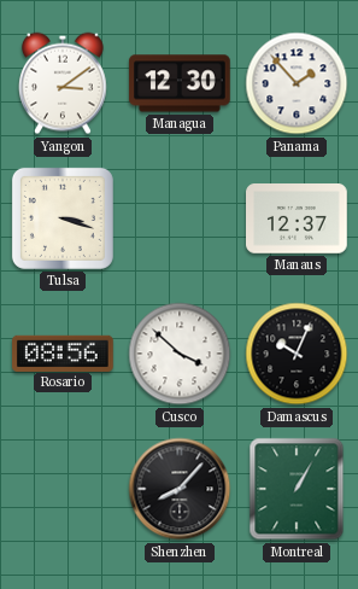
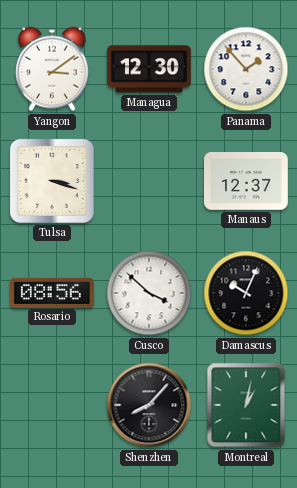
Montreal: 1:05 -> 1:02 (246, 405)
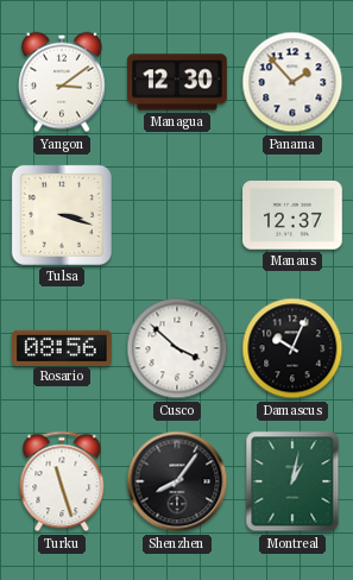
Turku: none -> 11:27 (62, 481)
Shenzhen: 8:07 -> 8:06 (177, 481)
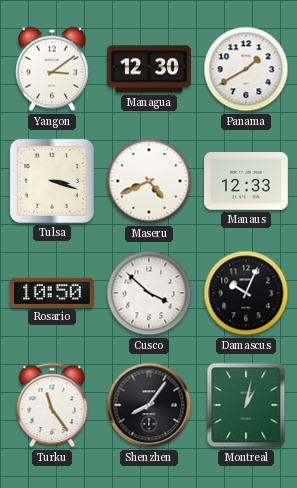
Panama: 1:53 -> 1:40 (246, 69)
Maseru: none -> 4:41 (149, 181)
Manaus: 12:37 -> 12:33 (247, 182)
Rosario: 08:56 -> 10:50 (53, 292)
Turku: 11:27 -> 11:24 (52, 405)
